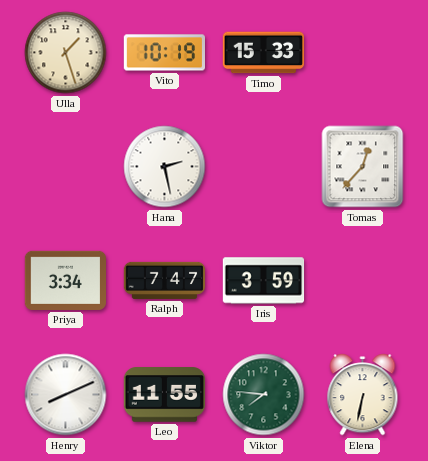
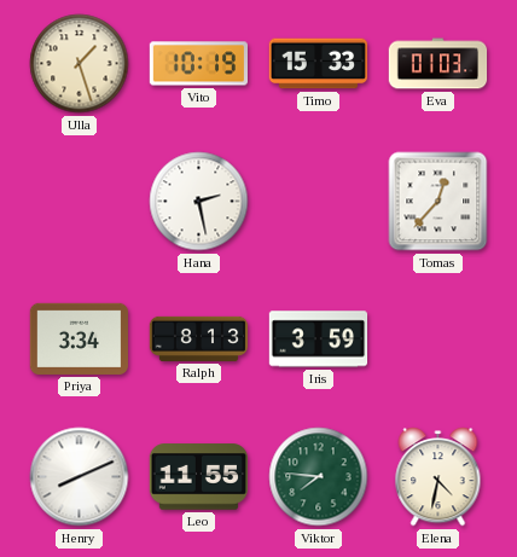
Eva: none -> 01:03 (438, 64)
Ralph: 7:47 -> 8:13 (199, 338)
Elena: 6:32 -> 4:32 (438, 477)
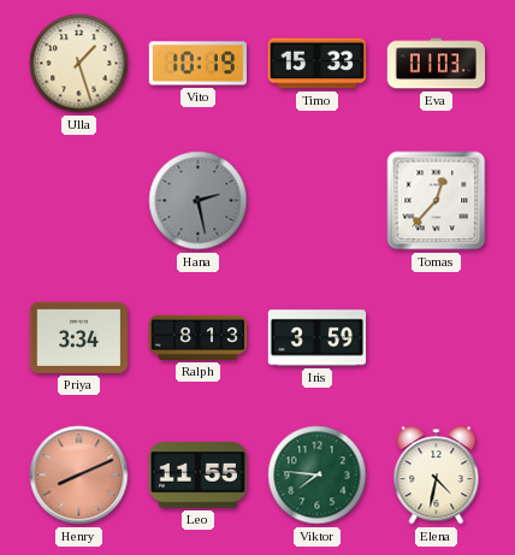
Hana dial: white -> grey (199, 201)
Henry dial: white -> salmon (79, 476)
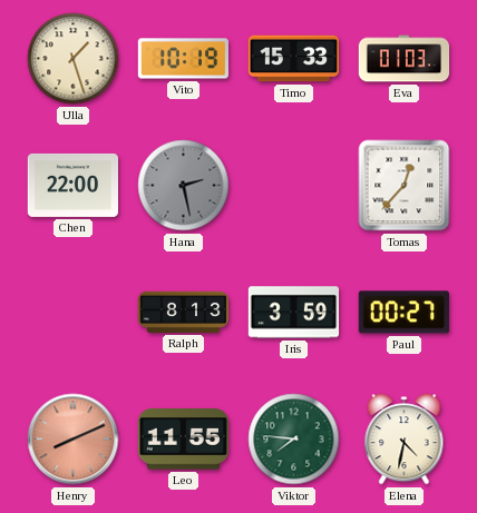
Chen: none -> 22:00 (72, 185)
Priya: 3:34 -> none (78, 337)
Paul: none -> 00:27 (403, 313)
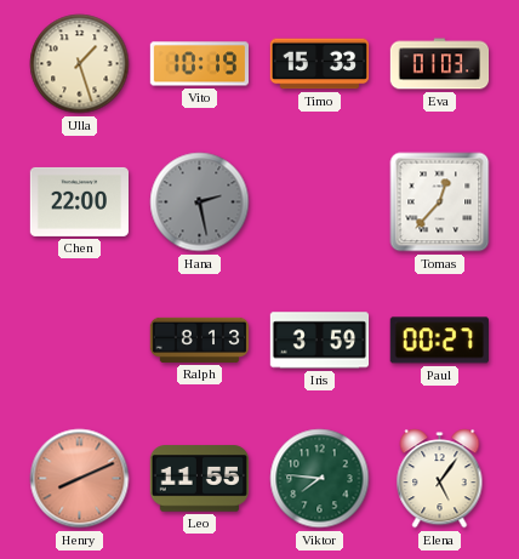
Elena: 4:32 -> 5:06 (440, 479)
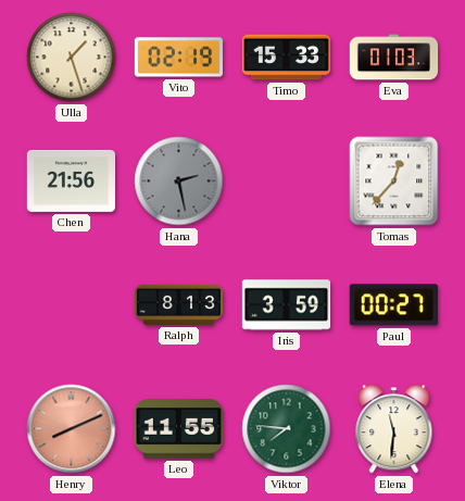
Vito: 10:19 -> 02:19 (178, 58)
Chen: 22:00 -> 21:56 (71, 180)
Elena: 5:06 -> 11:31 (394, 429)
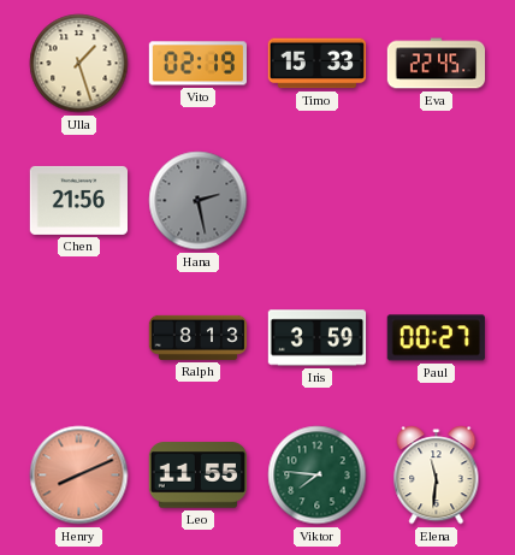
Eva: 01:03 -> 22:45 (437, 64)
Tomas: 12:37 -> none (394, 181)
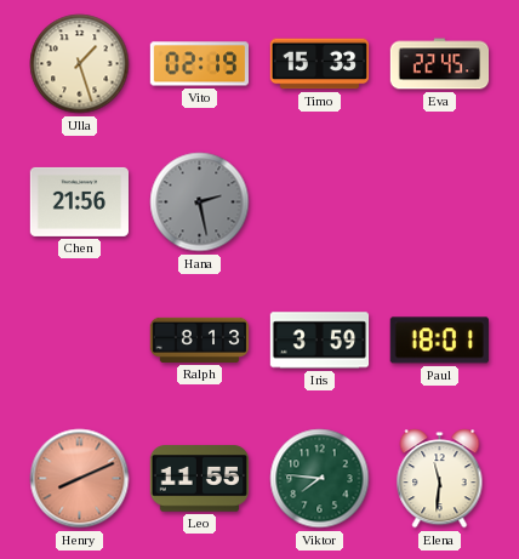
Paul: 00:27 -> 18:01 (439, 341)
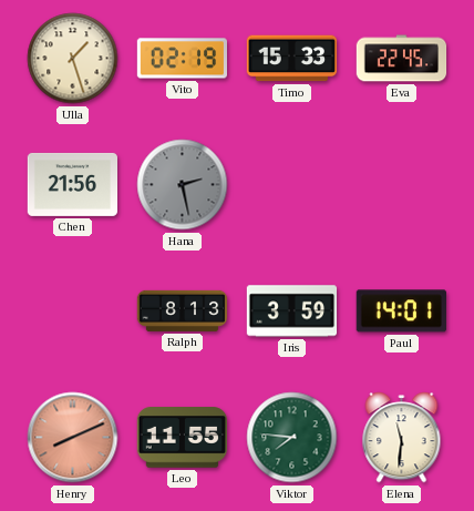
Paul: 18:01 -> 14:01 (401, 311)
